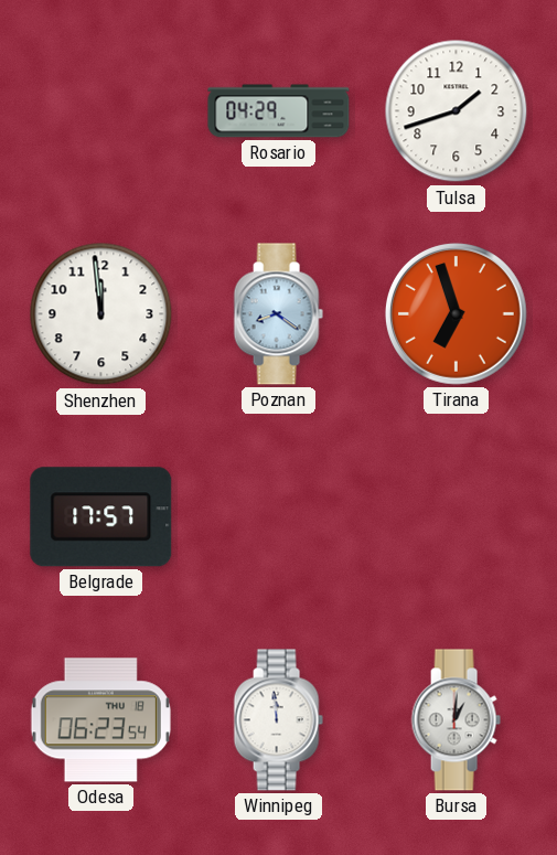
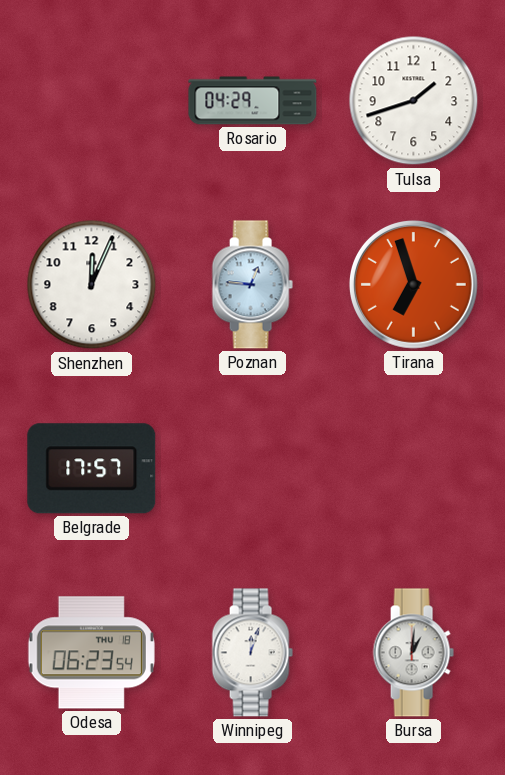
Shenzhen: 11:59 -> 12:04 (92, 285)
Poznan: 8:21 -> 12:46 (252, 285)
Winnipeg: 11:59 -> 12:03 (252, 653)
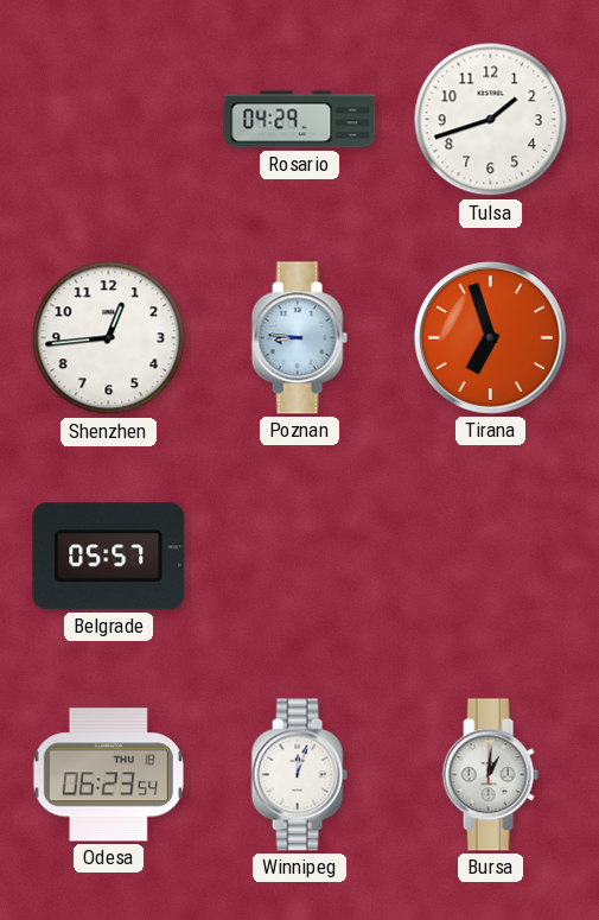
Shenzhen: 12:04 -> 12:44 (109, 338)
Poznan: 12:46 -> 8:46 (299, 338)
Belgrade: 17:57 -> 05:57 (109, 557)
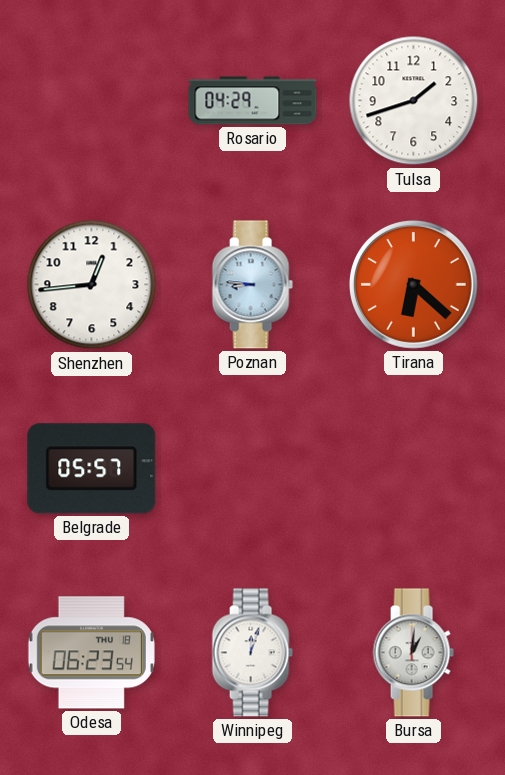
Tirana: 6:57 -> 6:22 (413, 284)
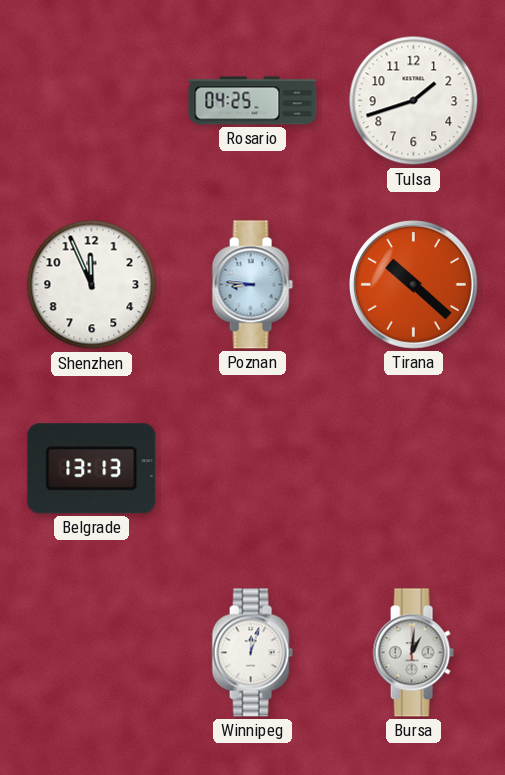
Rosario: 04:29 -> 04:25 (253, 101)
Shenzhen: 12:44 -> 11:56 (92, 285)
Tirana: 6:22 -> 10:22 (413, 284)
Belgrade: 05:57 -> 13:13 (92, 469)
Odesa: 06:23 -> none (91, 653)
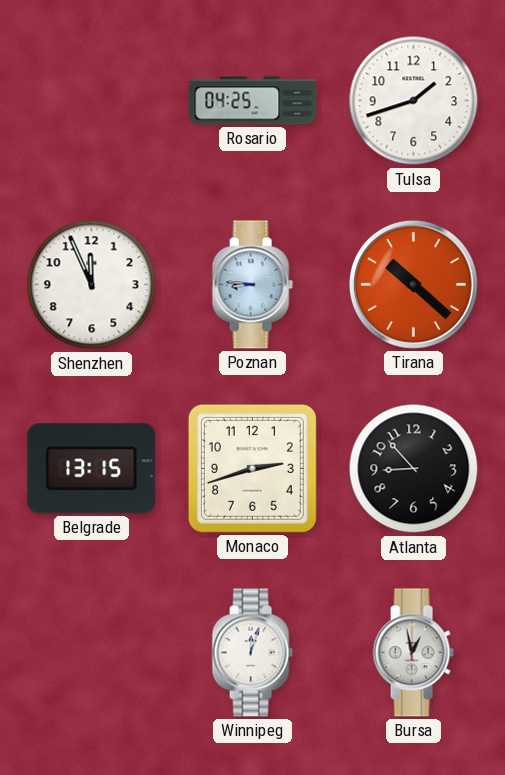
Belgrade: 13:13 -> 13:15 (92, 469)
Monaco: none -> 2:42 (252, 468)
Atlanta: none -> 8:53 (414, 469)
Bursa: 1:01 -> 12:58 (413, 653)
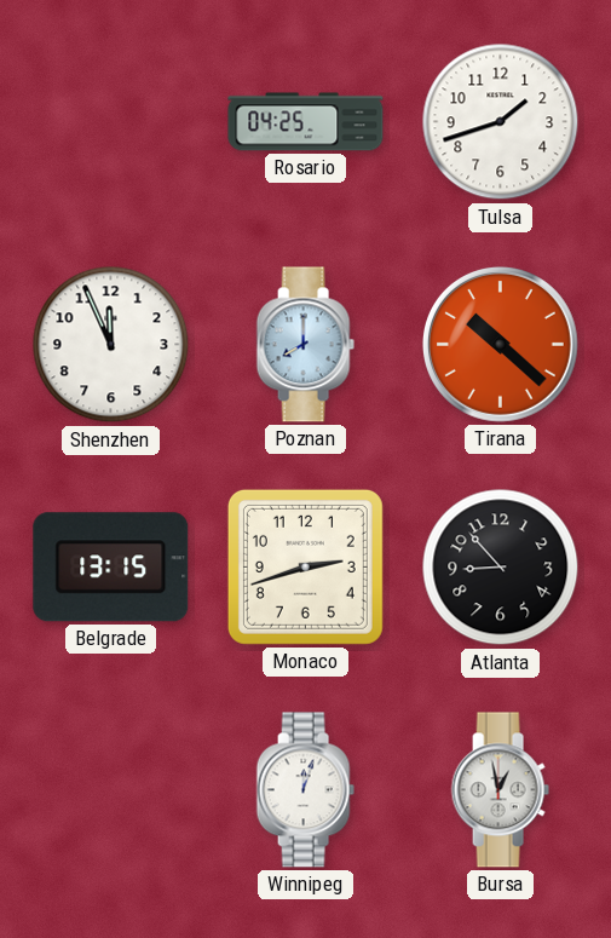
Poznan: 8:46 -> 8:00 (305, 345)
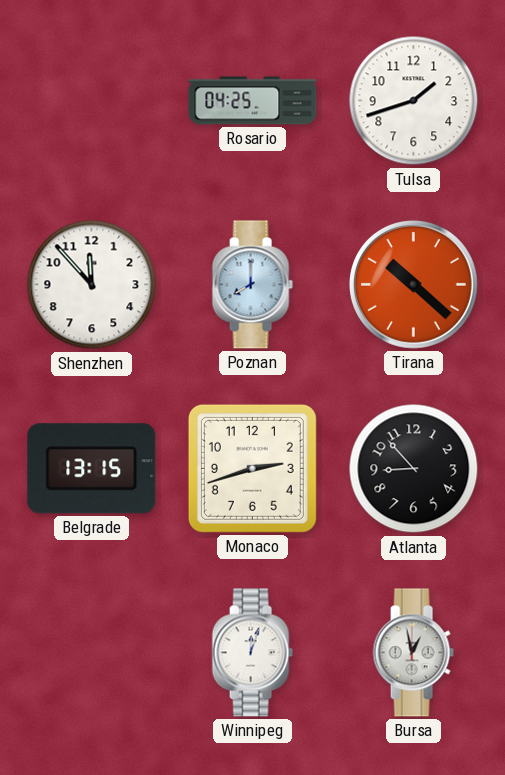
Shenzhen: 11:56 -> 11:53 (92, 285)
